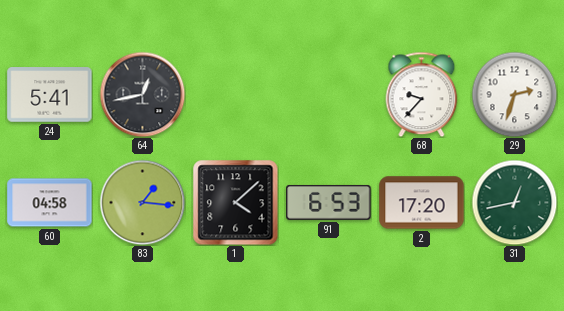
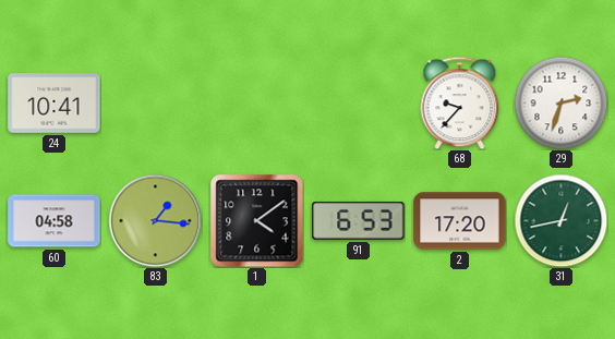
24: 5:41 -> 10:41 (55, 104)
64: 12:43 -> none (142, 94)
1: 4:08 -> 4:09 (256, 220)
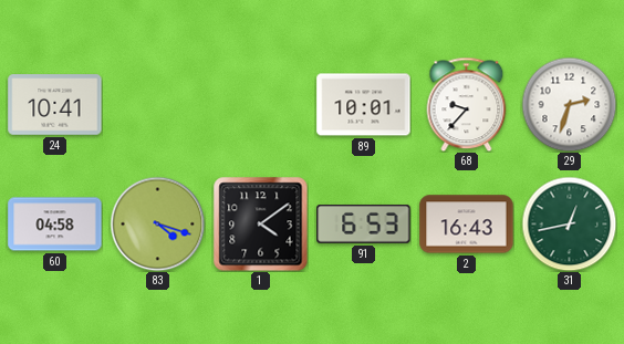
89: none -> 10:01 (364, 105)
83: 1:16 -> 4:18 (157, 223)
2: 17:20 -> 16:43 (467, 225)
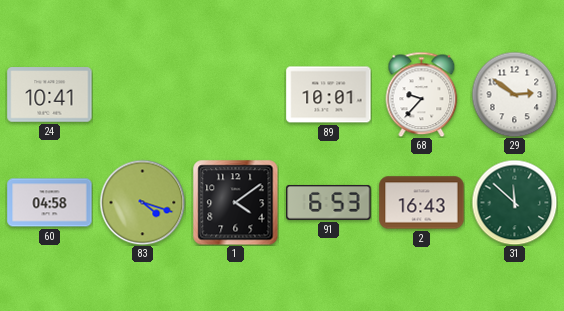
29: 2:33 -> 2:51 (514, 94)
31: 12:43 -> 11:52 (514, 202)
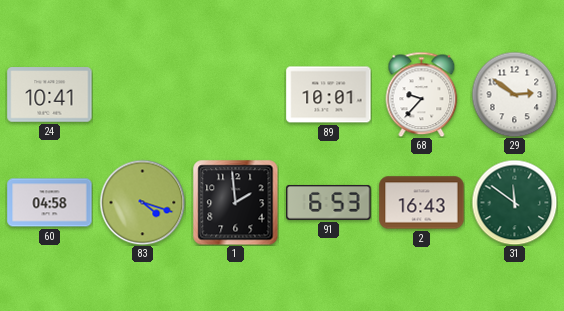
1: 4:09 -> 1:59 (235, 202)
31: 11:52 -> 11:51 (514, 202)
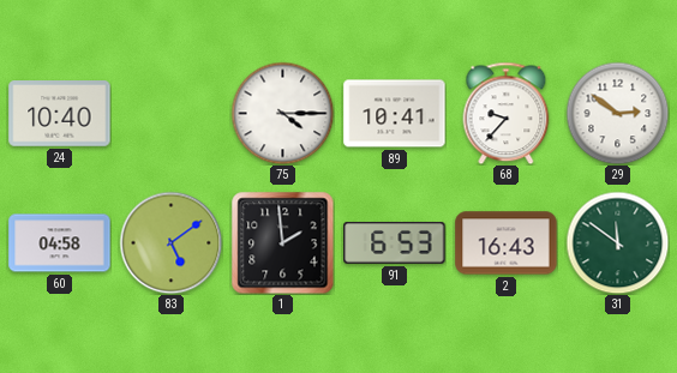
24: 10:41 -> 10:40 (60, 114)
75: none -> 4:15 (282, 113)
89: 10:01 -> 10:41 (395, 114)
83: 4:18 -> 5:09 (170, 242)
